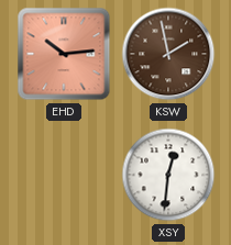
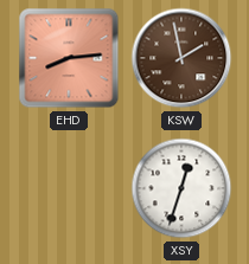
EHD: 10:14 -> 8:14 (69, 58)
XSY: 12:31 -> 12:33 (181, 188)
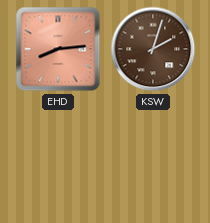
KSW: 1:58 -> 2:03 (153, 49)
XSY: 12:33 -> none (181, 188)
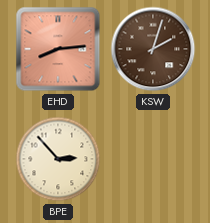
BPE: none -> 2:53 (58, 159)
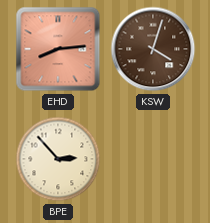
KSW: 2:03 -> 4:03 (153, 49)
